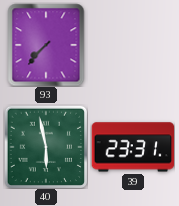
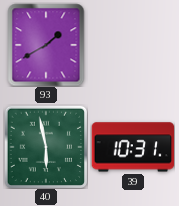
93: 7:37 -> 1:40 (46, 45)
39: 23:31 -> 10:31 (133, 147)
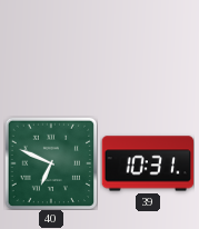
93: 1:40 -> none (46, 45)
40: 5:58 -> 6:49 (51, 163)
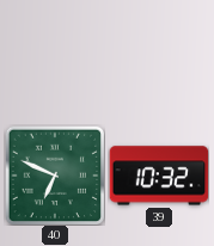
39: 10:31 -> 10:32 (159, 176)
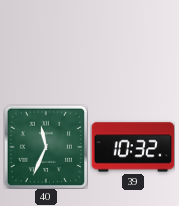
40: 6:49 -> 11:34 (46, 147)
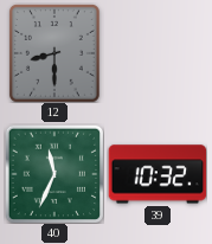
12: none -> 8:30 (54, 53)
